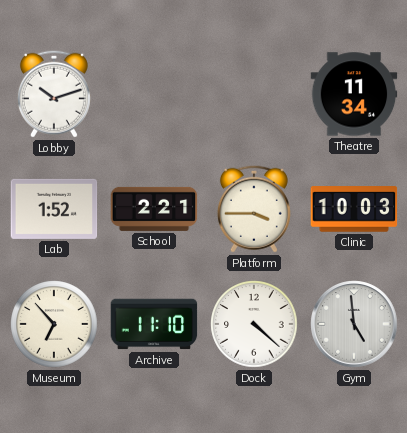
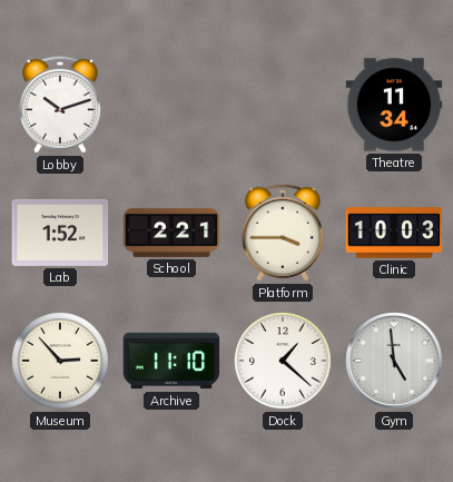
Museum: 6:53 -> 2:53 (60, 361)
Dock: 4:22 -> 1:22 (283, 361)
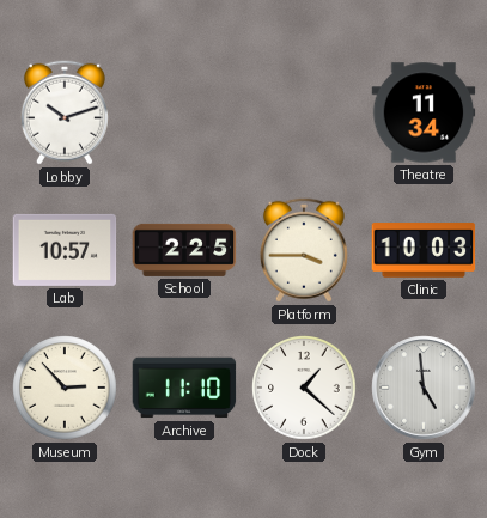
Lab: 1:52 -> 10:57 (65, 250)
School: 2:21 -> 2:25 (184, 250)
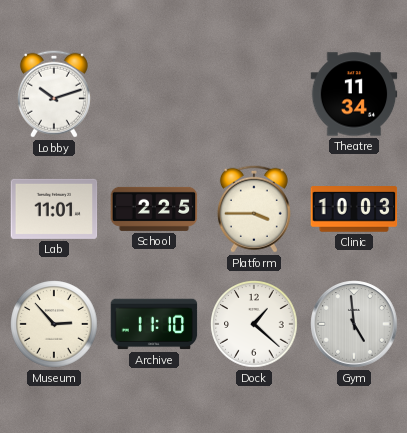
Lab: 10:57 -> 11:01 (54, 209)
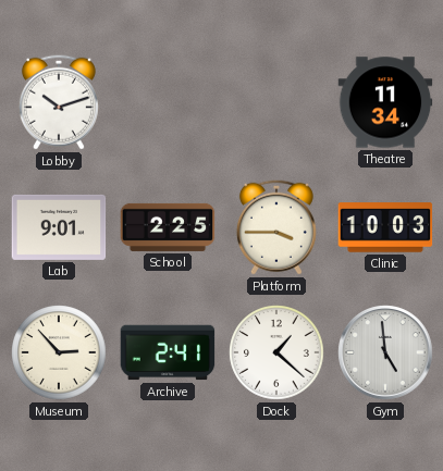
Lab: 11:01 -> 9:01 (59, 227)
Archive: 11:10 -> 2:41 (168, 352)
